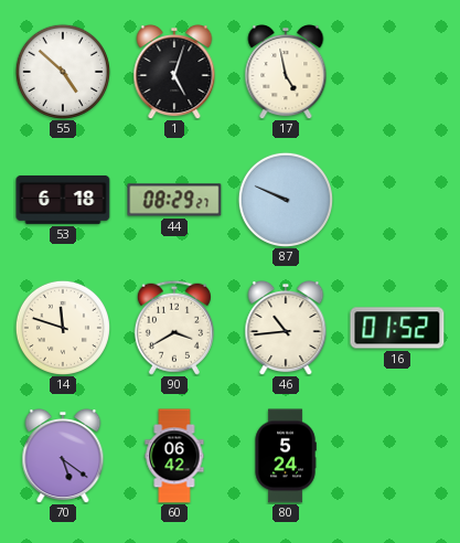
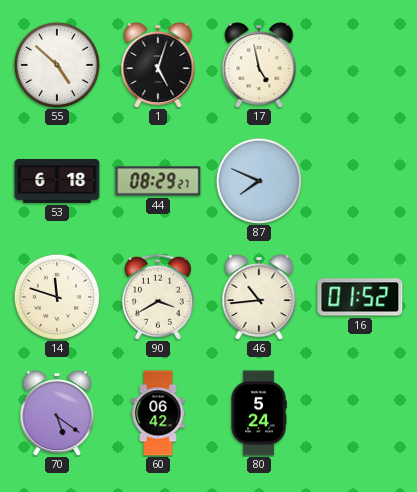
87: 9:49 -> 7:49 (259, 181)
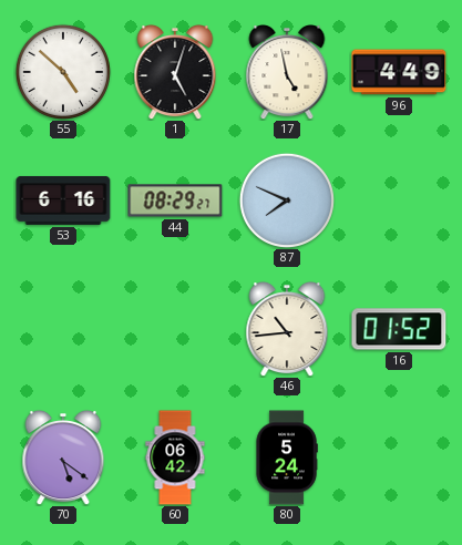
96: none -> 4:49 (399, 72)
53: 6:18 -> 6:16 (63, 200)
14: 11:48 -> none (57, 297)
90: 3:40 -> none (158, 297)
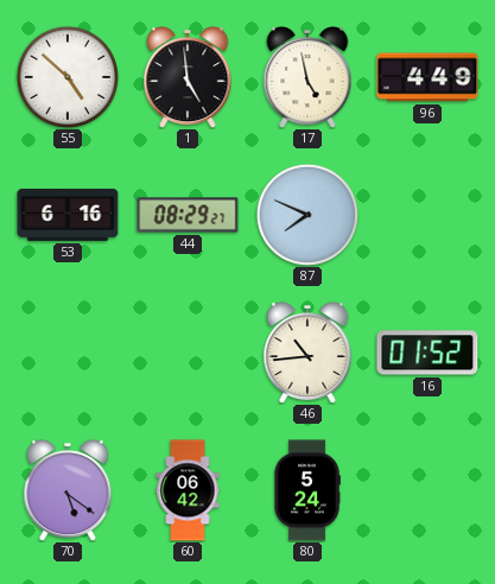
1: 5:03 -> 4:59 (188, 78)
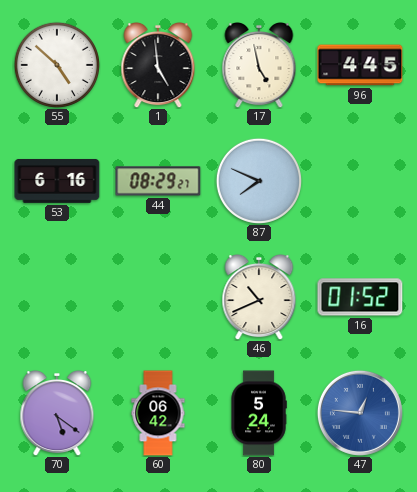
96: 4:49 -> 4:45 (360, 65)
46: 10:44 -> 10:41 (259, 298)
47: none -> 12:46 (360, 413)
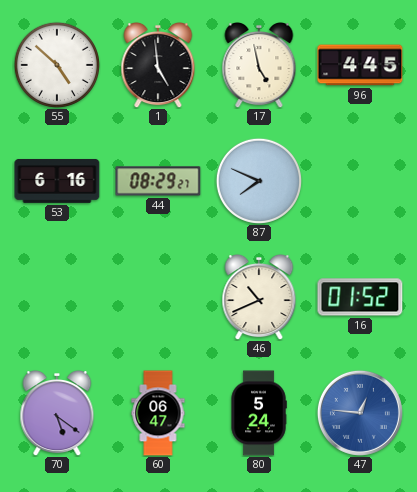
60: 06:42 -> 06:47 (158, 413)
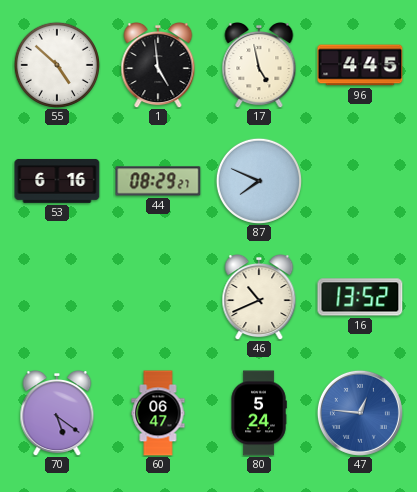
16: 01:52 -> 13:52 (360, 297)
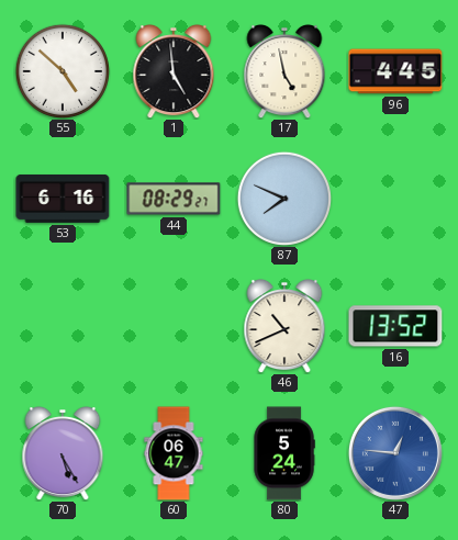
70: 5:21 -> 5:25 (63, 454)
